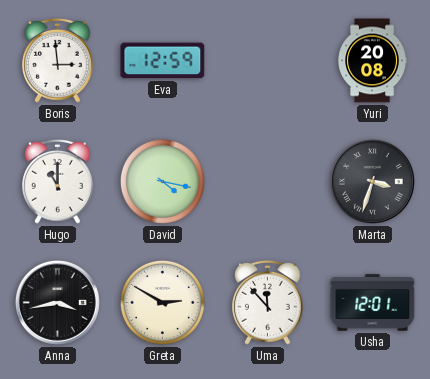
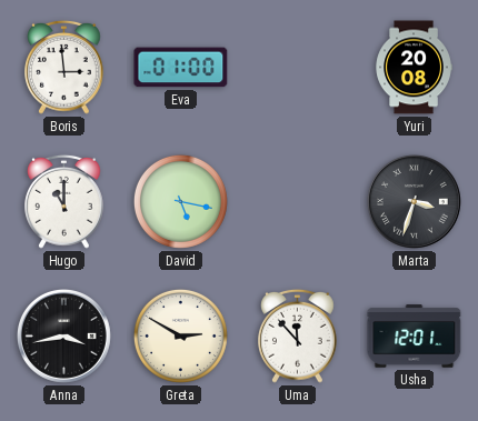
Eva: 12:59 -> 01:00 (181, 68)
David: 4:17 -> 5:17 (180, 201)
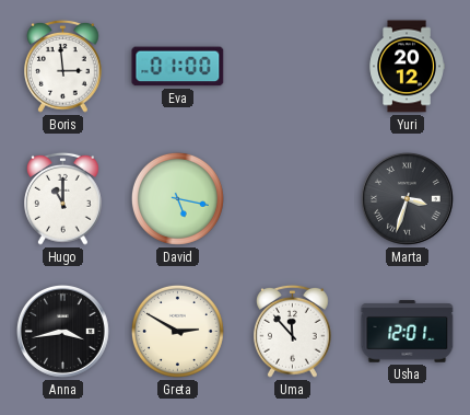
Yuri: 20:08 -> 20:12 (407, 67)
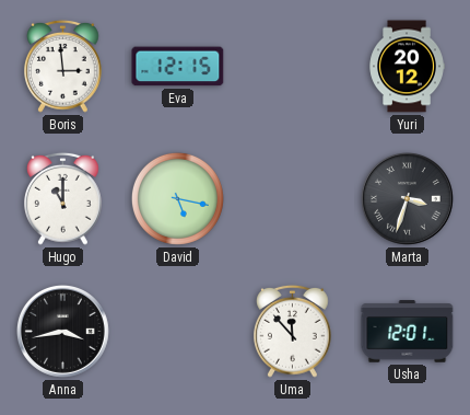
Eva: 01:00 -> 12:15 (178, 67)
Greta: 2:50 -> none (177, 331)
